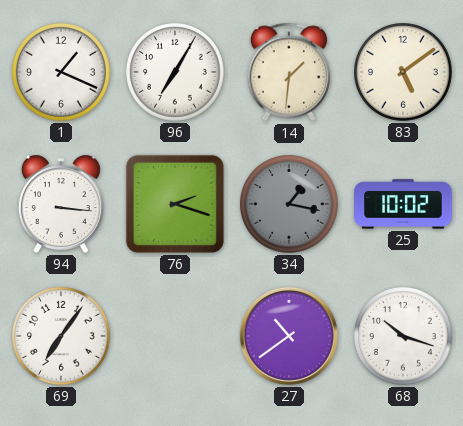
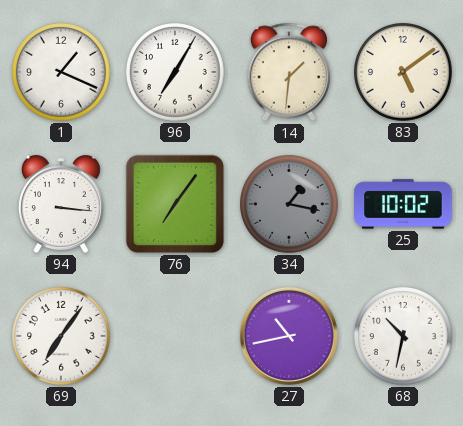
76: 2:18 -> 7:06 (175, 204)
27: 10:39 -> 10:43 (289, 336)
68: 10:18 -> 10:32 (404, 337)
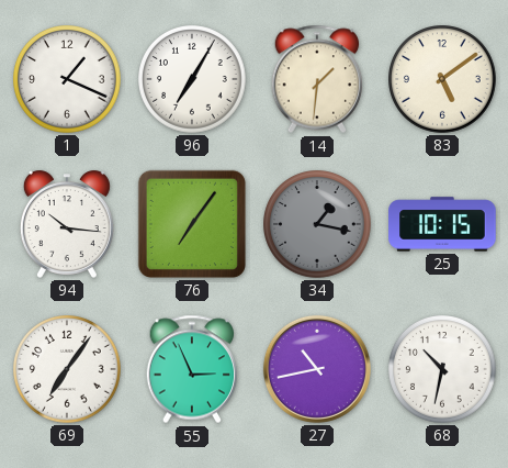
94: 3:16 -> 10:16 (67, 224)
25: 10:02 -> 10:15 (442, 224)
55: none -> 2:56 (192, 369)
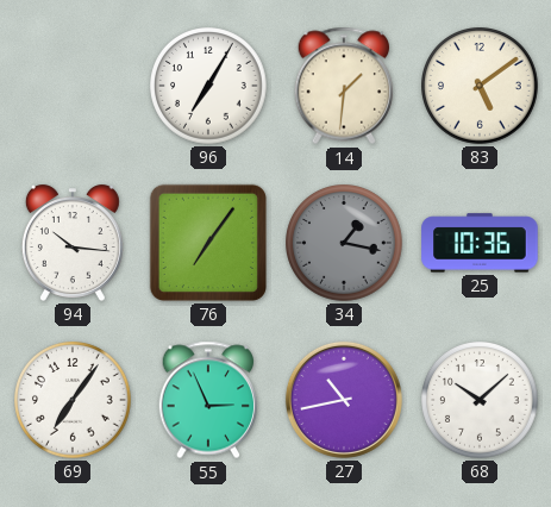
1: 1:19 -> none (68, 80)
25: 10:15 -> 10:36 (480, 243)
68: 10:32 -> 10:08 (481, 401)
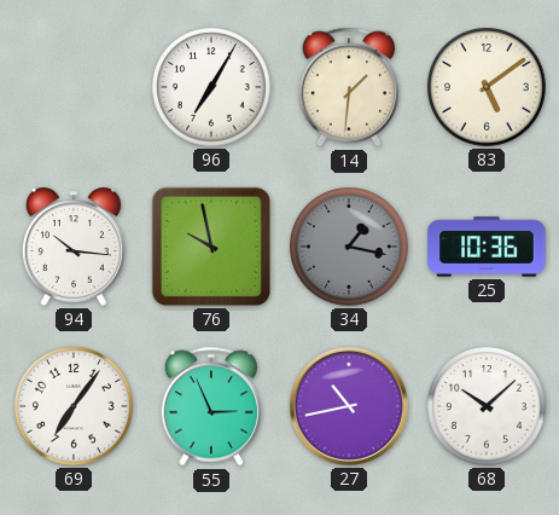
76: 7:06 -> 9:58 (211, 247)
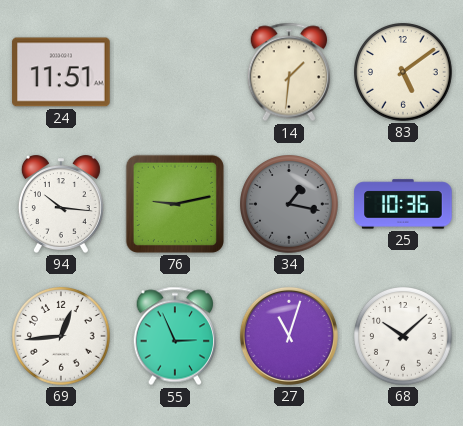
24: none -> 11:51 (61, 72)
96: 7:05 -> none (212, 88)
76: 9:58 -> 9:13 (175, 204)
69: 7:06 -> 12:44 (62, 337)
27: 10:43 -> 11:03 (289, 336)
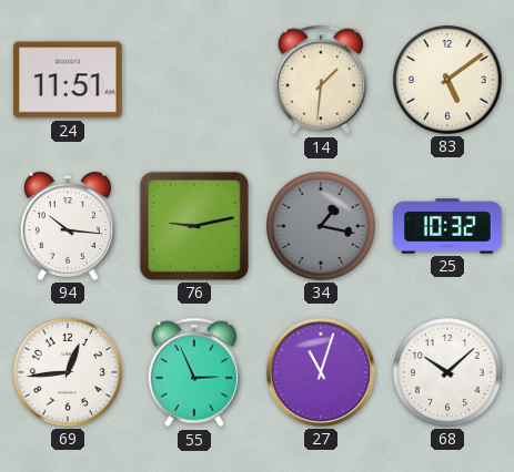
25: 10:36 -> 10:32 (447, 226)
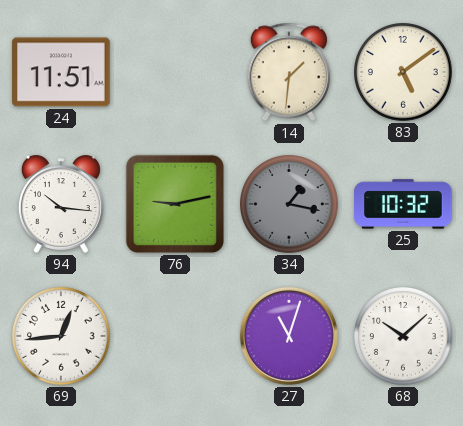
55: 2:56 -> none (194, 372)
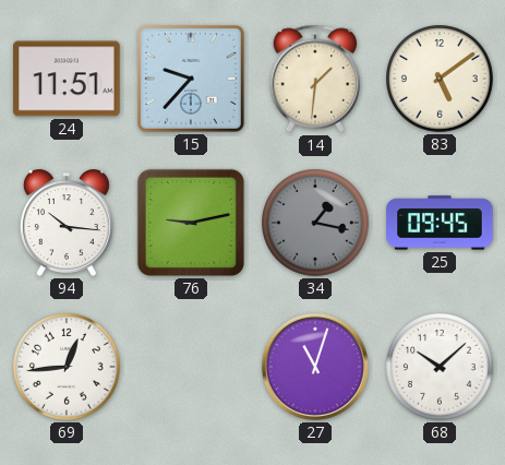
15: none -> 9:37 (191, 79)
25: 10:32 -> 09:45 (440, 223)
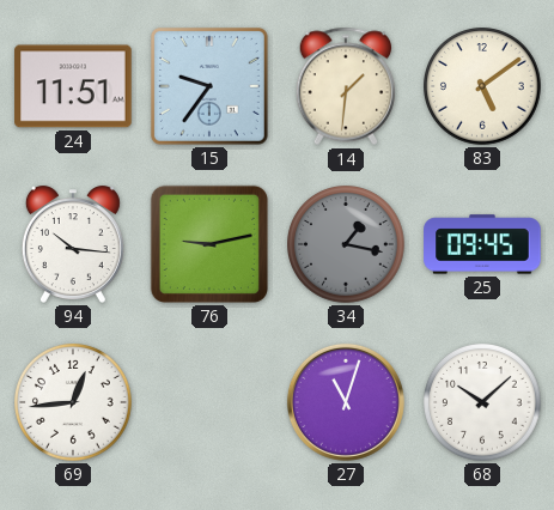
15: 9:37 -> 9:36 (209, 86)
